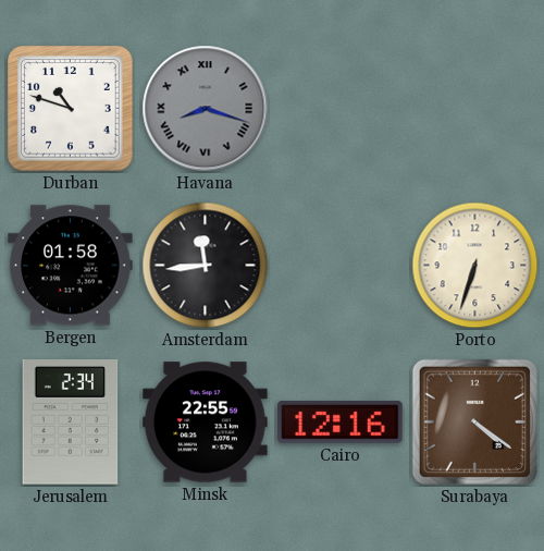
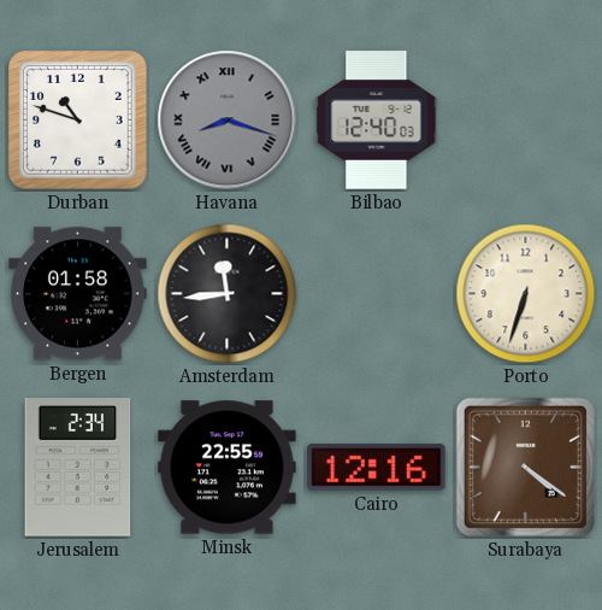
Bilbao: none -> 12:40 (377, 121)
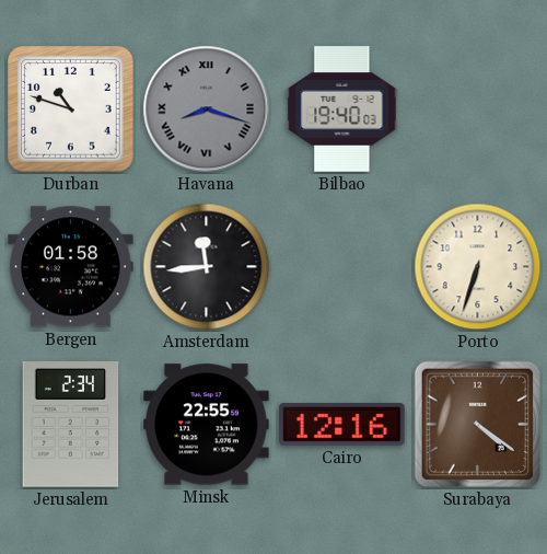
Bilbao: 12:40 -> 19:40 (342, 109)
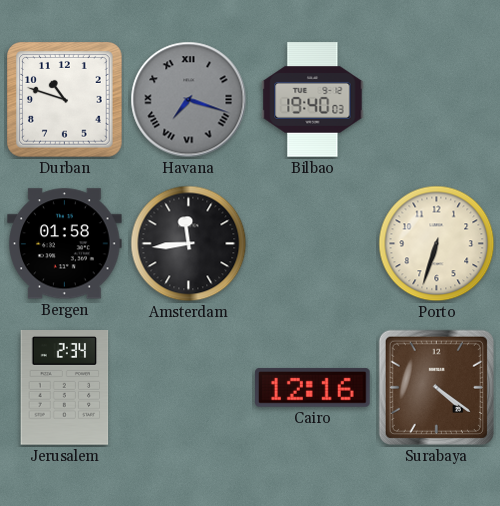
Havana: 8:18 -> 7:18 (189, 100)
Minsk: 22:55 -> none (207, 425)
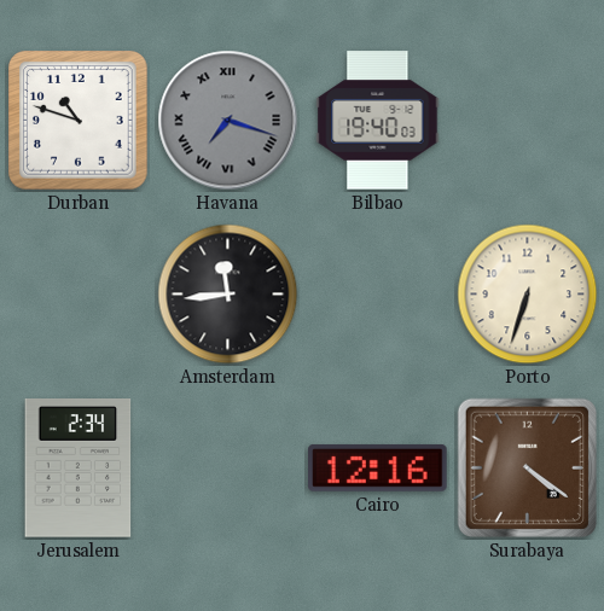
Bergen: 01:58 -> none (65, 244)
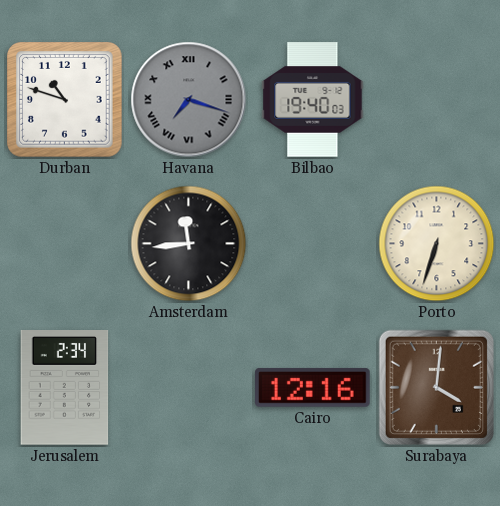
Surabaya: 4:21 -> 4:01 (436, 387)
